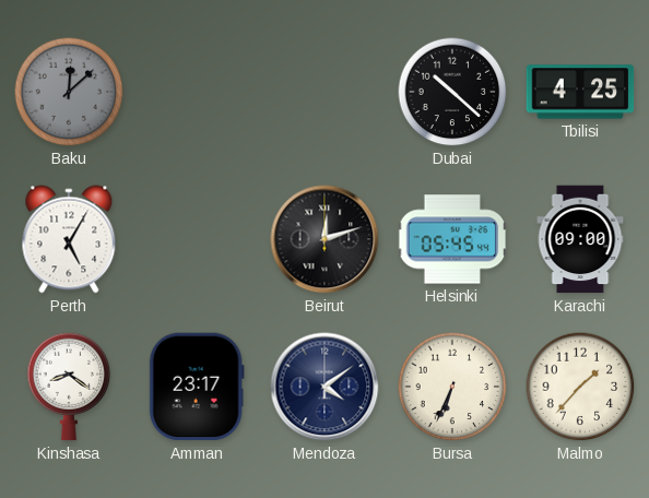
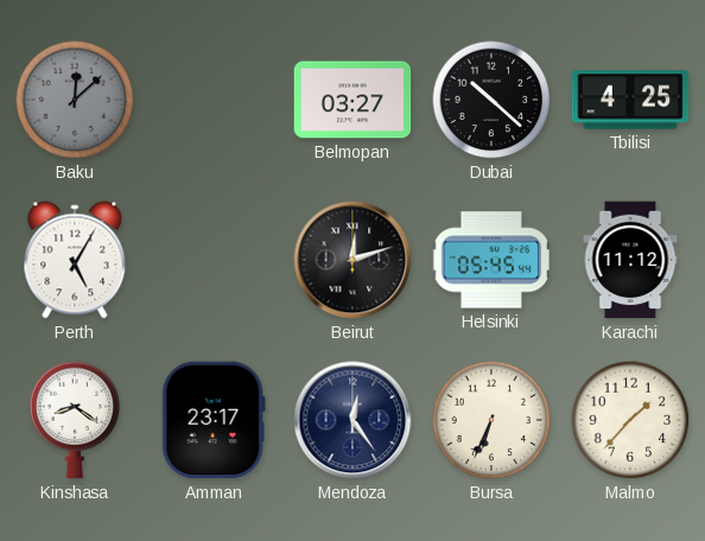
Belmopan: none -> 03:27 (352, 100)
Karachi: 09:00 -> 11:12 (630, 260)
Mendoza: 4:09 -> 12:24 (352, 420)
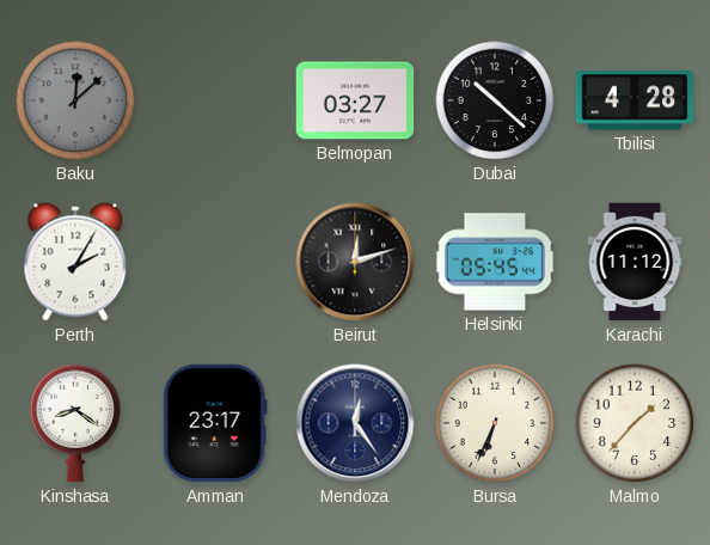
Tbilisi: 4:25 -> 4:28 (635, 100)
Perth: 5:05 -> 2:05 (75, 262)
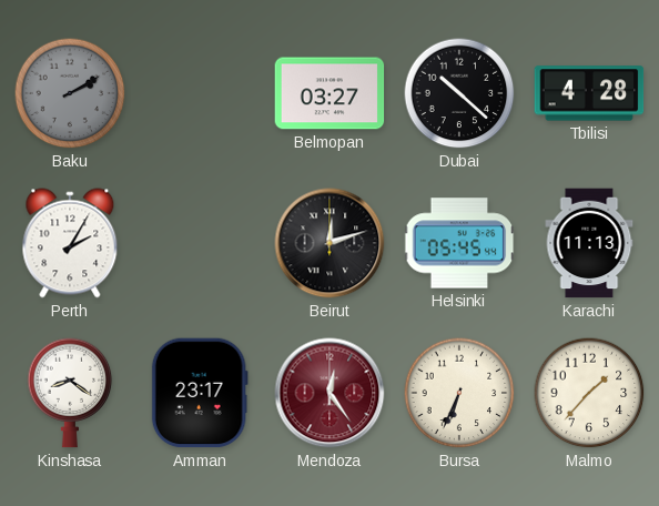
Baku: 12:08 -> 2:10 (70, 93)
Karachi: 11:12 -> 11:13 (589, 243)
Mendoza dial: navy -> burgundy (329, 393)
